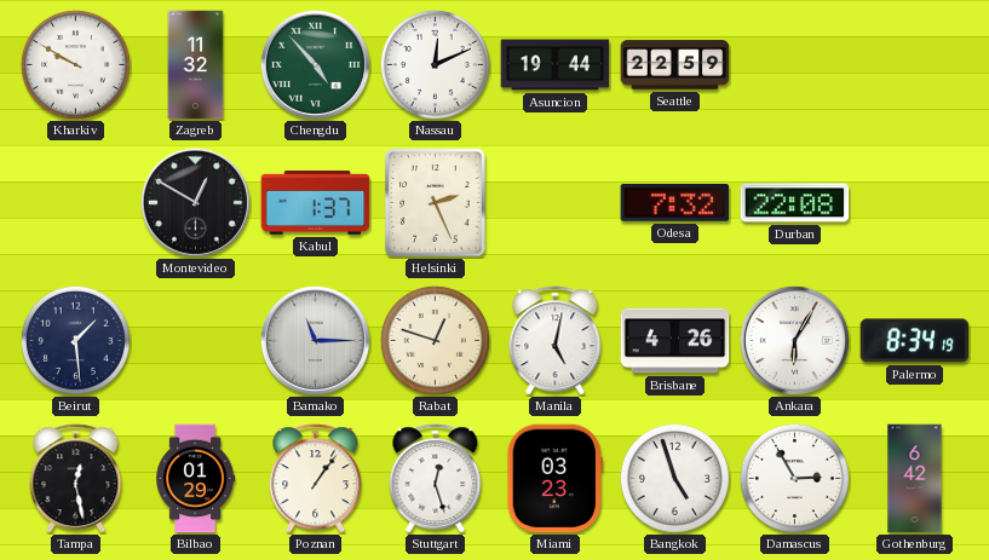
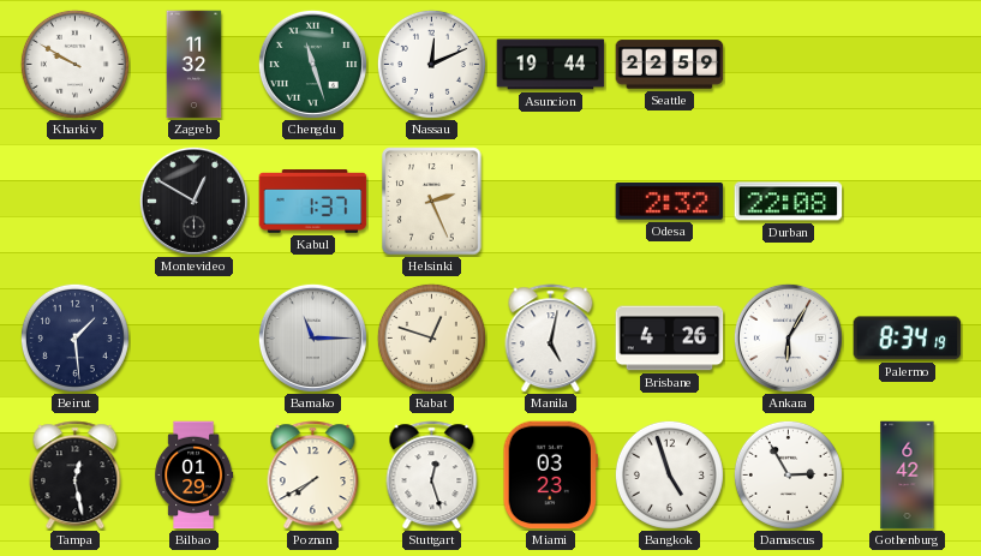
Chengdu: 4:53 -> 11:27 (312, 64)
Odesa: 7:32 -> 2:32 (670, 202)
Poznan: 1:06 -> 7:40 (313, 476)
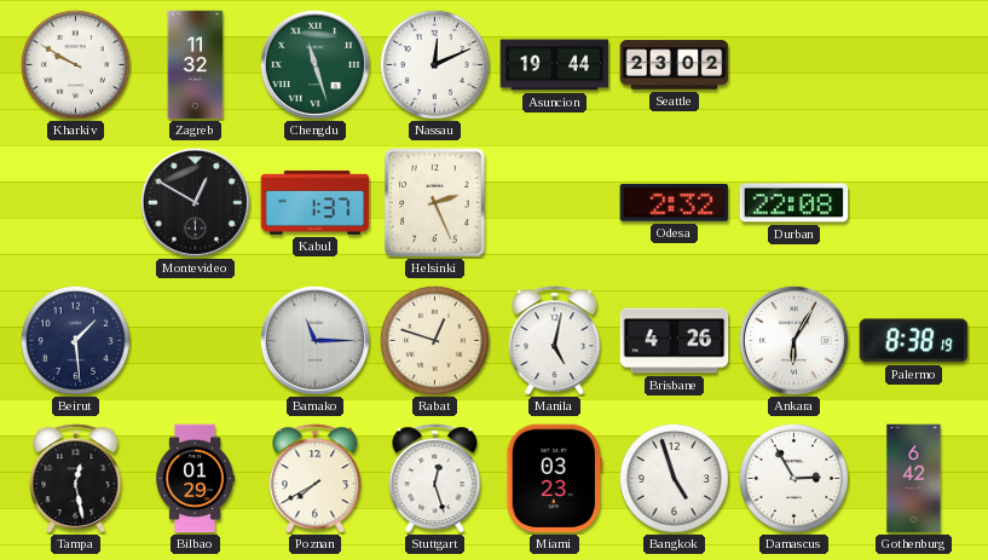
Seattle: 22:59 -> 23:02 (675, 65)
Palermo: 8:34 -> 8:38 (914, 341)
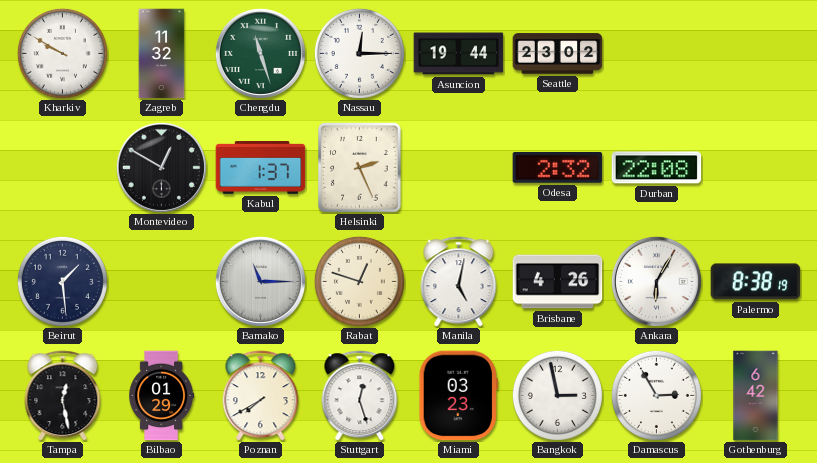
Nassau: 12:11 -> 12:15 (359, 53)
Bangkok: 4:57 -> 2:58 (557, 395)
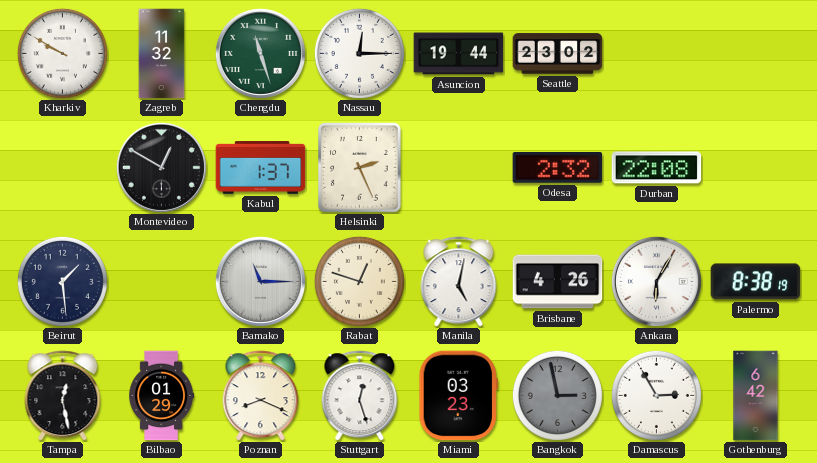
Poznan: 7:40 -> 8:19 (261, 396)
Bangkok dial: white -> grey (557, 395)
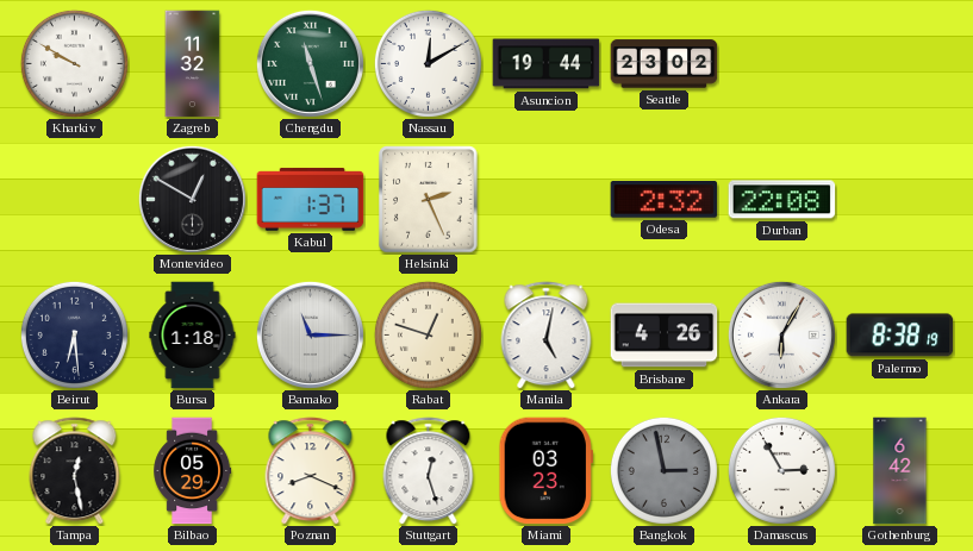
Nassau: 12:15 -> 12:10 (428, 63)
Beirut: 1:29 -> 6:29 (74, 334)
Bursa: none -> 1:18 (193, 336)
Bilbao: 01:29 -> 05:29 (193, 471)
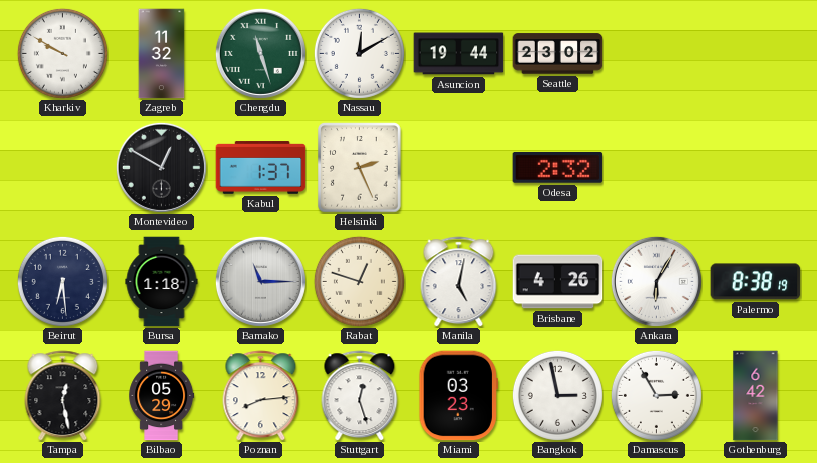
Durban: 22:08 -> none (782, 200)
Poznan: 8:19 -> 8:14 (261, 396)
Bangkok dial: grey -> white (557, 395)
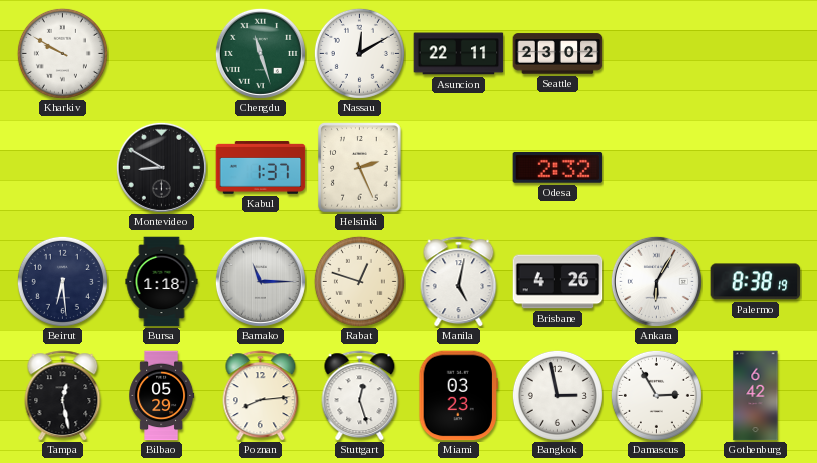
Zagreb: 11:32 -> none (162, 54)
Asuncion: 19:44 -> 22:11 (459, 54)
Montevideo: 12:50 -> 8:50 (161, 167)
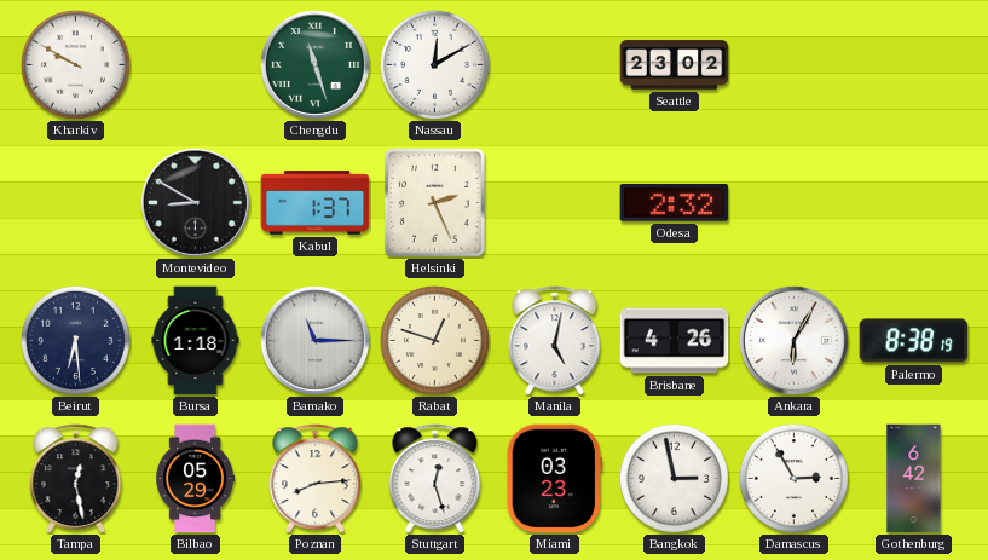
Asuncion: 22:11 -> none (459, 54)
